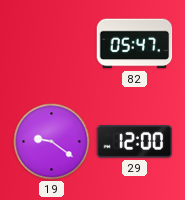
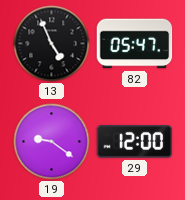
13: none -> 4:56 (52, 44)
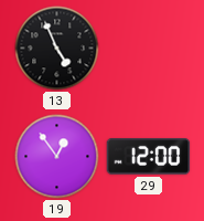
82: 05:47 -> none (135, 44)
19: 9:21 -> 12:54 (57, 157)
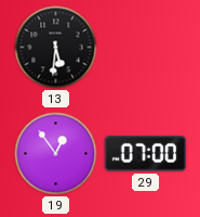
13: 4:56 -> 5:31 (56, 48)
29: 12:00 -> 07:00 (146, 154)
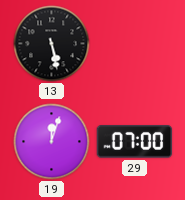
13: 5:31 -> 5:28 (52, 44)
19: 12:54 -> 12:03 (52, 142)
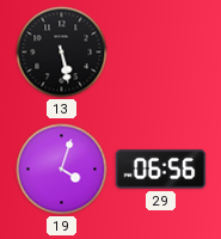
19: 12:03 -> 4:03 (62, 170)
29: 07:00 -> 06:56 (161, 170)
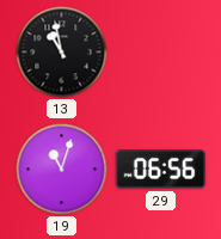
13: 5:28 -> 10:58 (62, 53)
19: 4:03 -> 11:03 (62, 170)
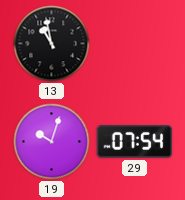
19: 11:03 -> 10:03 (52, 142)
29: 06:56 -> 07:54 (135, 142)
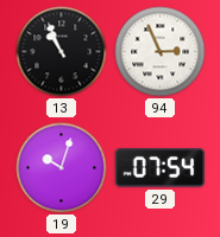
13: 10:58 -> 10:56 (62, 52)
94: none -> 2:56 (161, 52)
